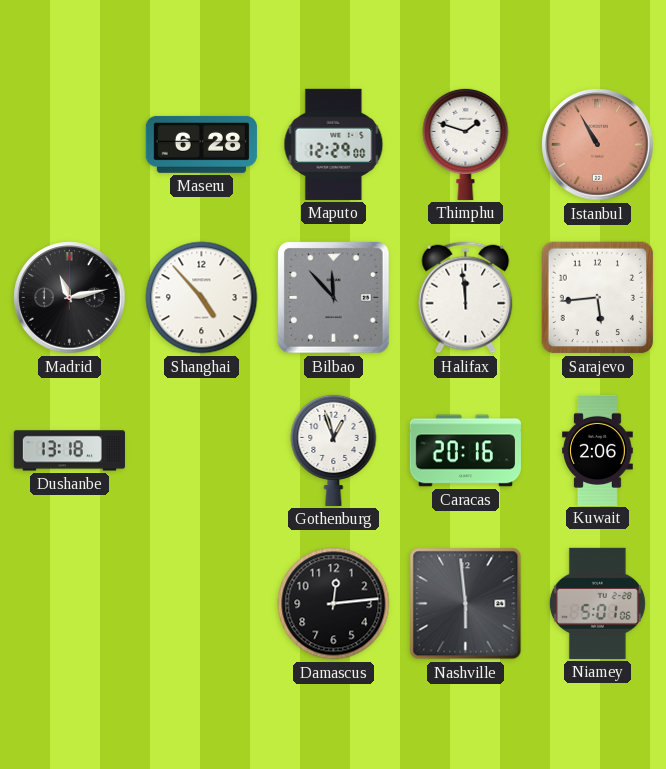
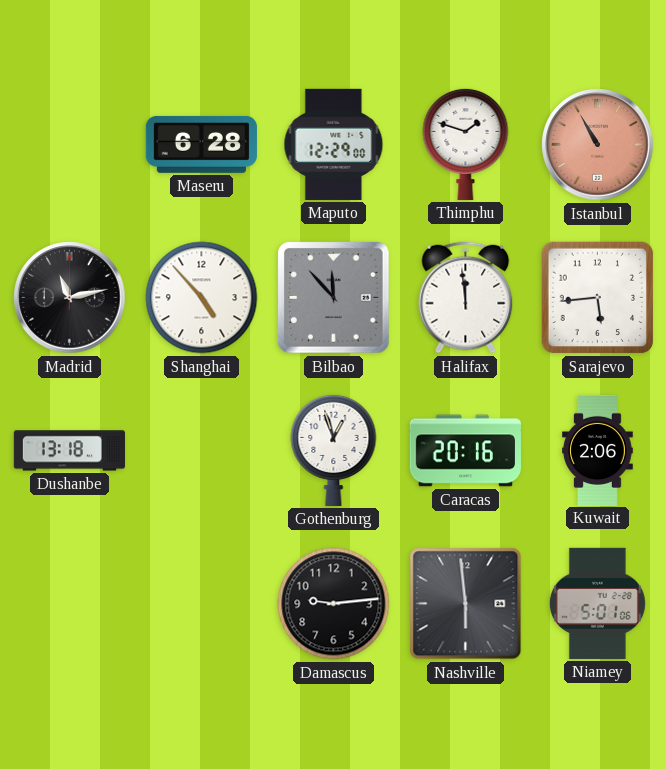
Damascus: 12:14 -> 9:14 (334, 604)
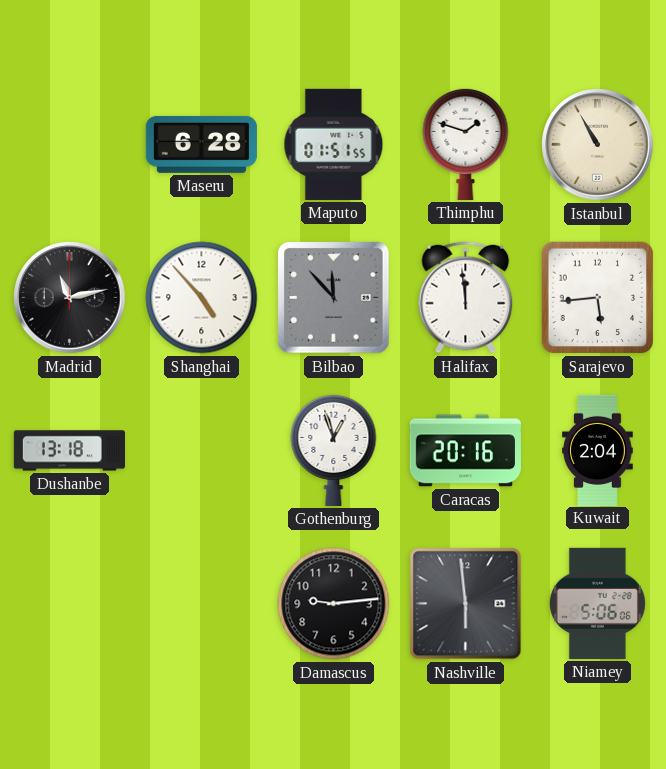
Maputo: 12:29 -> 01:51 (334, 144)
Istanbul dial: salmon -> cream (598, 145)
Kuwait: 2:06 -> 2:04 (598, 450)
Niamey: 5:01 -> 5:06 (597, 603)
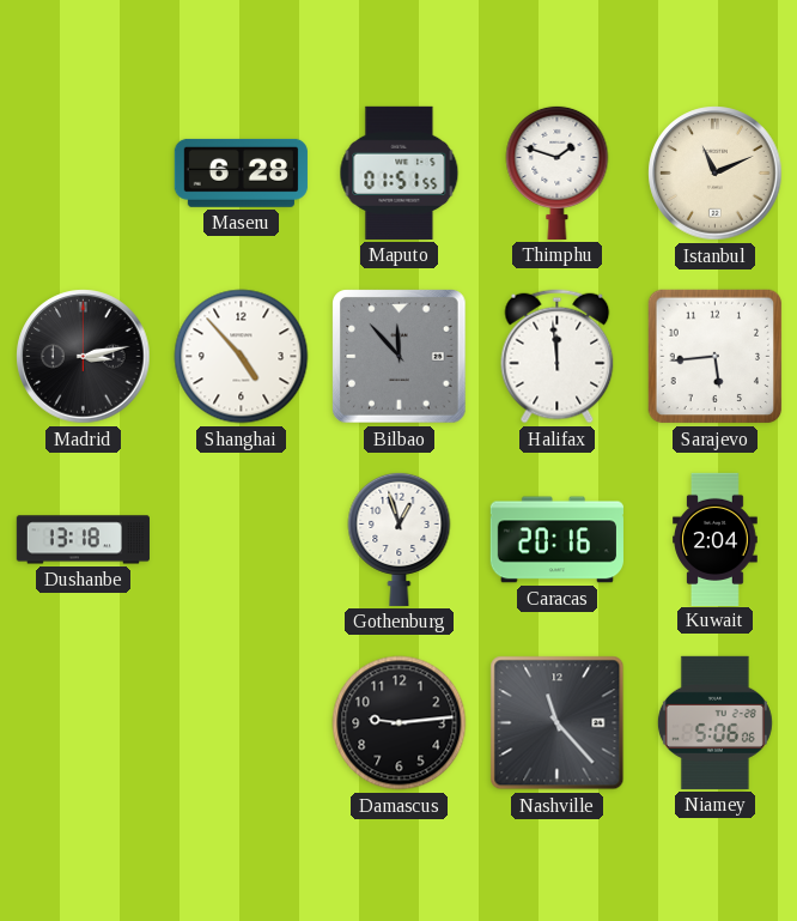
Istanbul: 10:55 -> 11:11 (716, 174)
Madrid: 11:13 -> 3:13 (84, 357)
Nashville: 5:59 -> 11:23 (558, 723)
